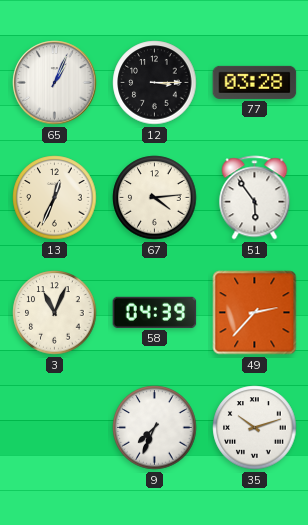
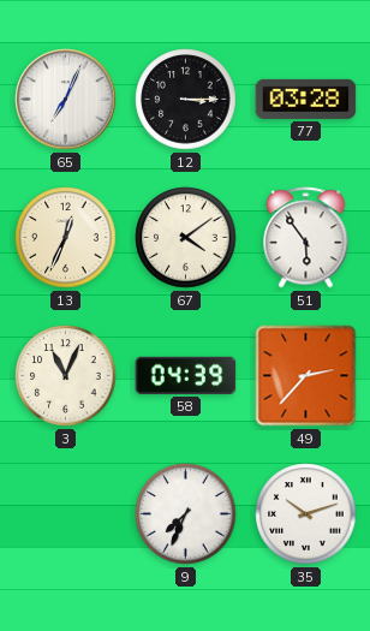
65: 1:04 -> 7:04 (66, 100)
67: 4:14 -> 4:09 (186, 238)
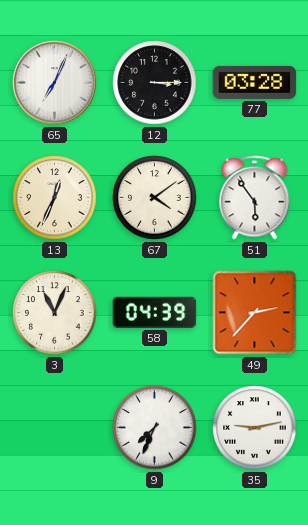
35: 10:12 -> 9:13 (255, 428)
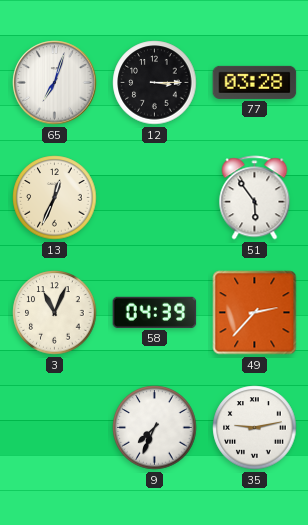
65: 7:04 -> 7:03 (55, 83)
67: 4:09 -> none (155, 198)
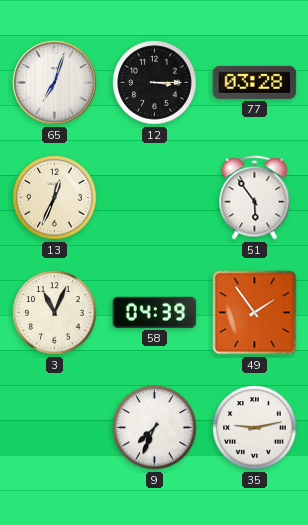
49: 2:37 -> 1:54 (255, 313)
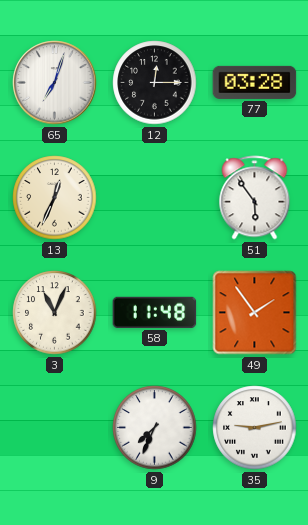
12: 3:15 -> 12:15 (155, 83)
58: 04:39 -> 11:48 (155, 312)
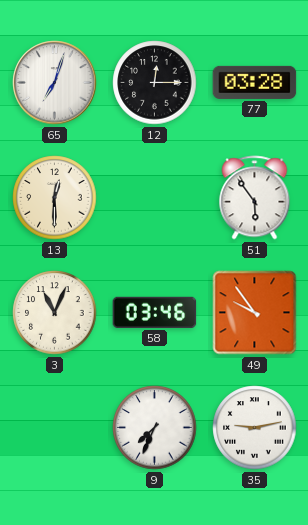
13: 12:34 -> 12:30 (55, 198)
58: 11:48 -> 03:46 (155, 312)
49: 1:54 -> 9:54 (255, 313)
